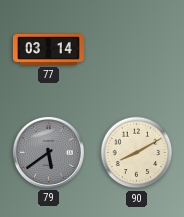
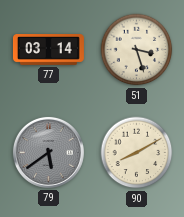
51: none -> 3:27 (137, 50)
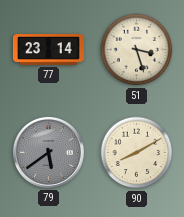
77: 03:14 -> 23:14 (48, 50)
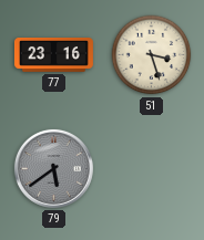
77: 23:14 -> 23:16 (53, 55)
90: 8:10 -> none (137, 153)
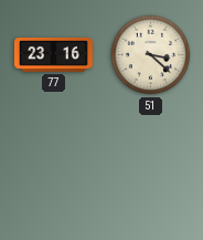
51: 3:27 -> 3:22 (151, 55)
79: 5:39 -> none (53, 168)
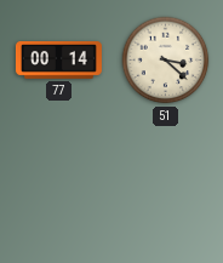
77: 23:16 -> 00:14 (58, 61)
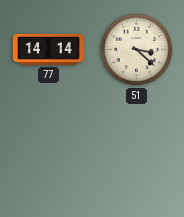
77: 00:14 -> 14:14 (48, 50)
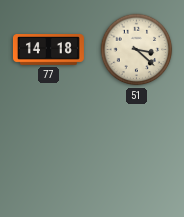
77: 14:14 -> 14:18 (48, 50)
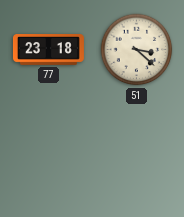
77: 14:18 -> 23:18 (48, 50)
